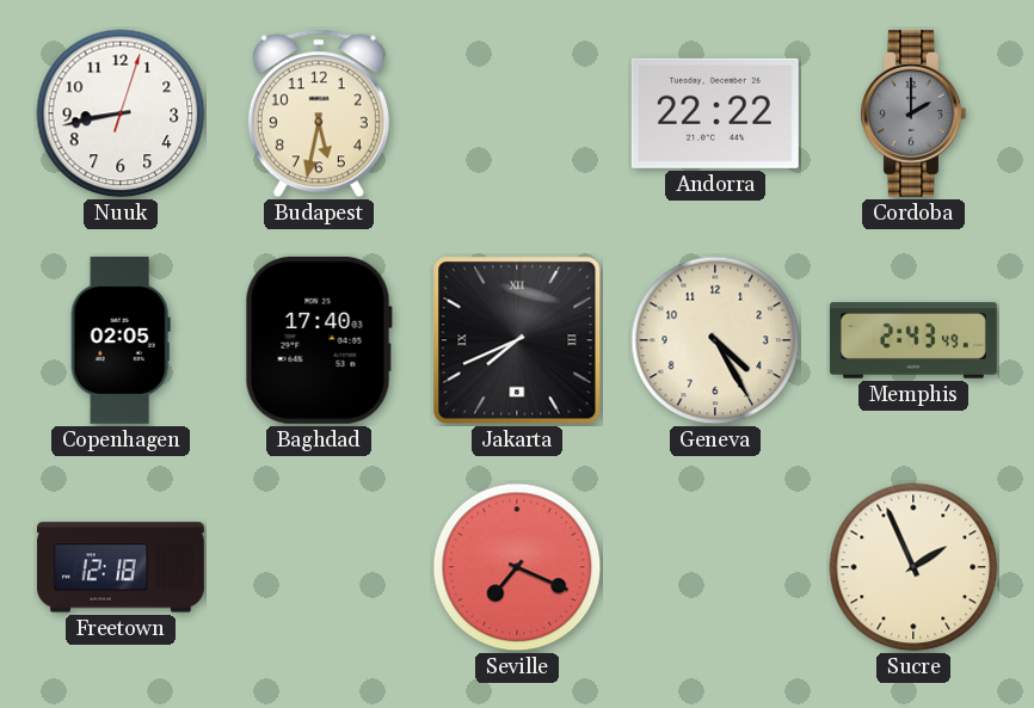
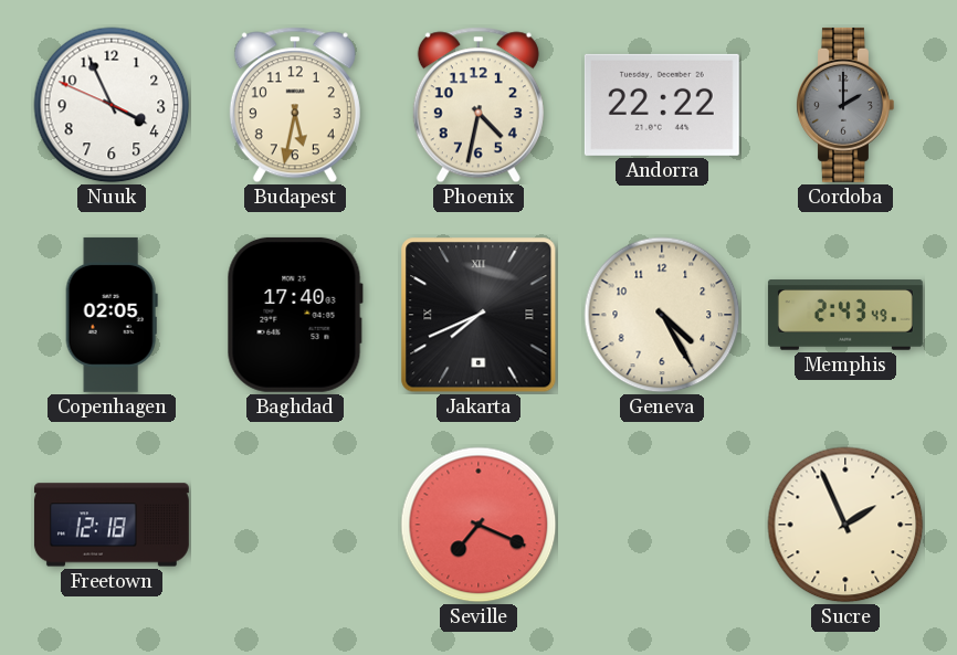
Nuuk: 8:43 -> 3:55 (112, 105)
Phoenix: none -> 4:32 (478, 105)
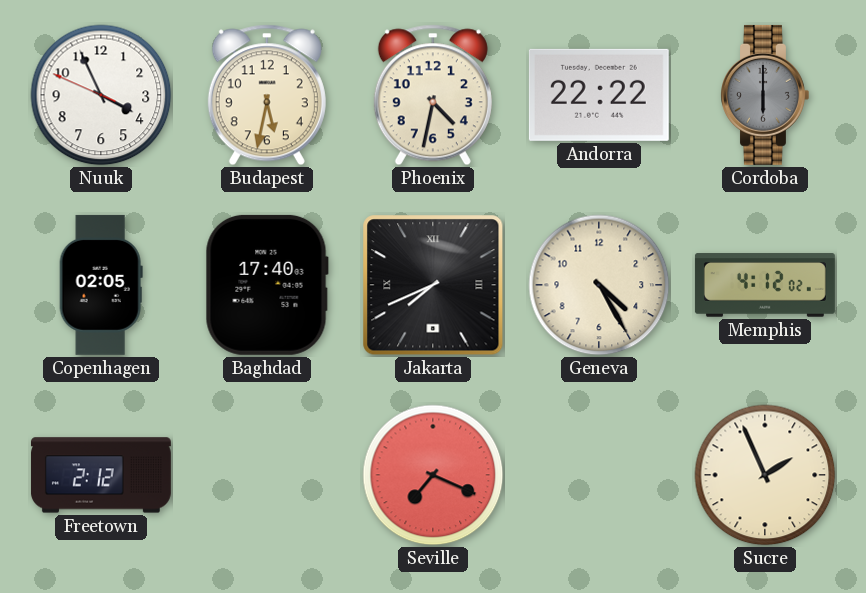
Cordoba: 2:00 -> 6:00 (765, 95)
Memphis: 2:43 -> 4:12 (765, 285)
Freetown: 12:18 -> 2:12 (101, 475)
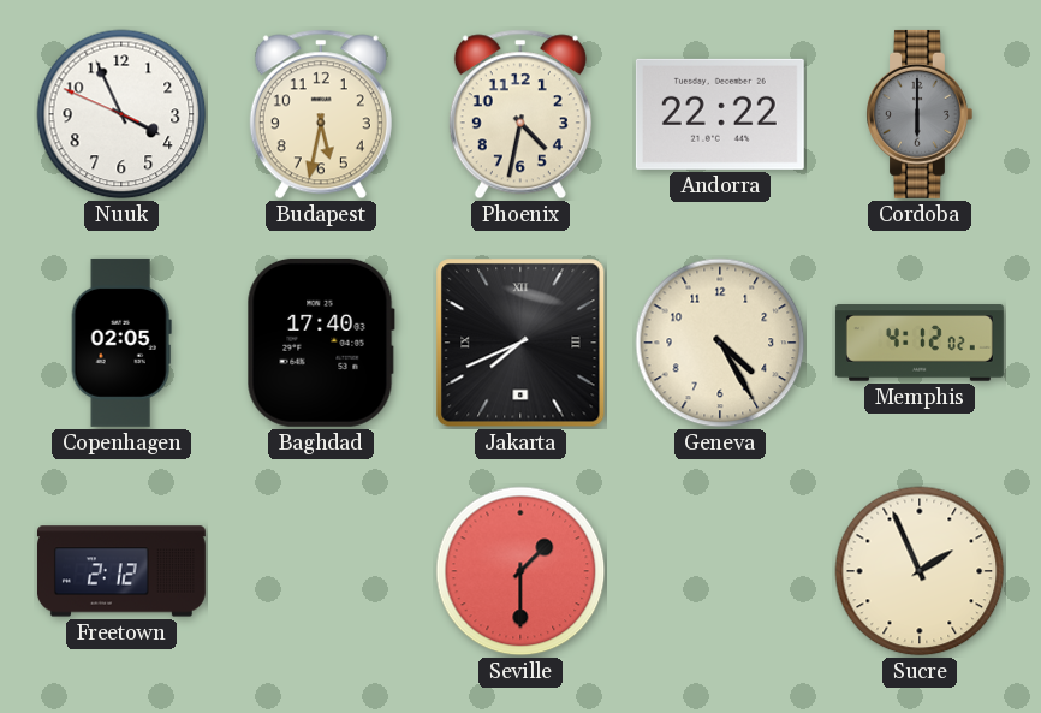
Seville: 7:19 -> 1:30 (520, 571)
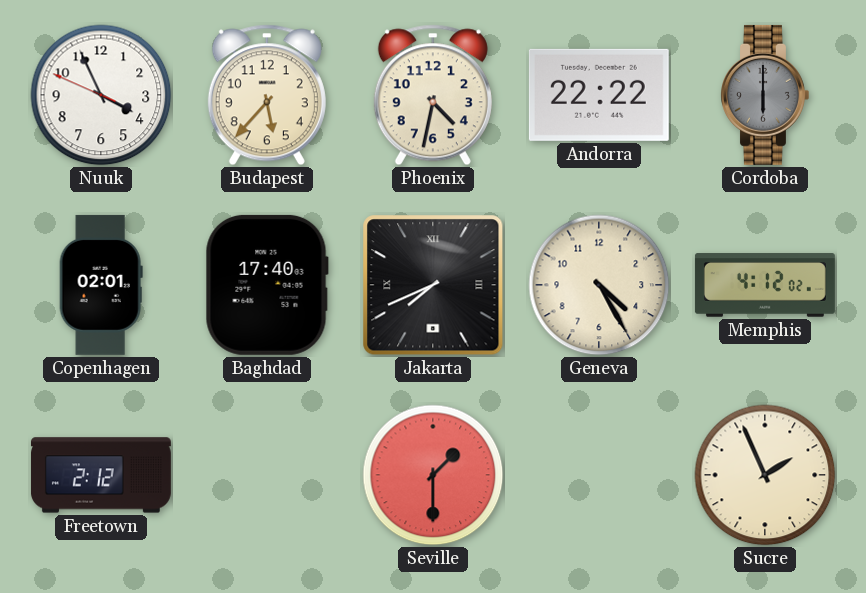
Budapest: 5:32 -> 5:37 (267, 95)
Copenhagen: 02:05 -> 02:01 (101, 285)
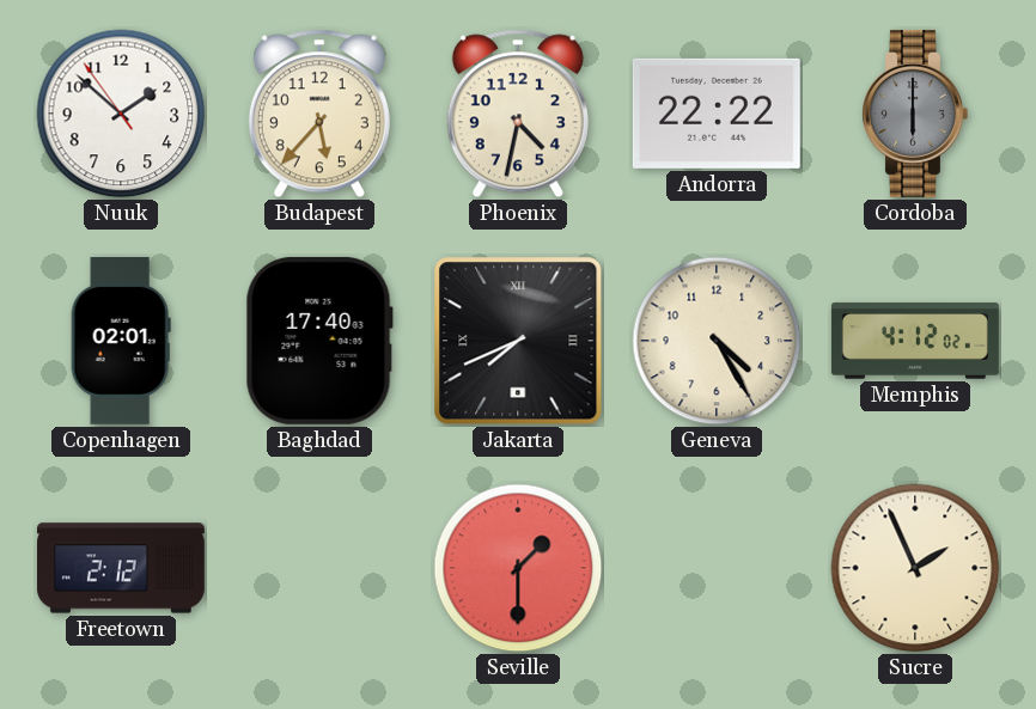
Nuuk: 3:55 -> 1:51 (121, 114)
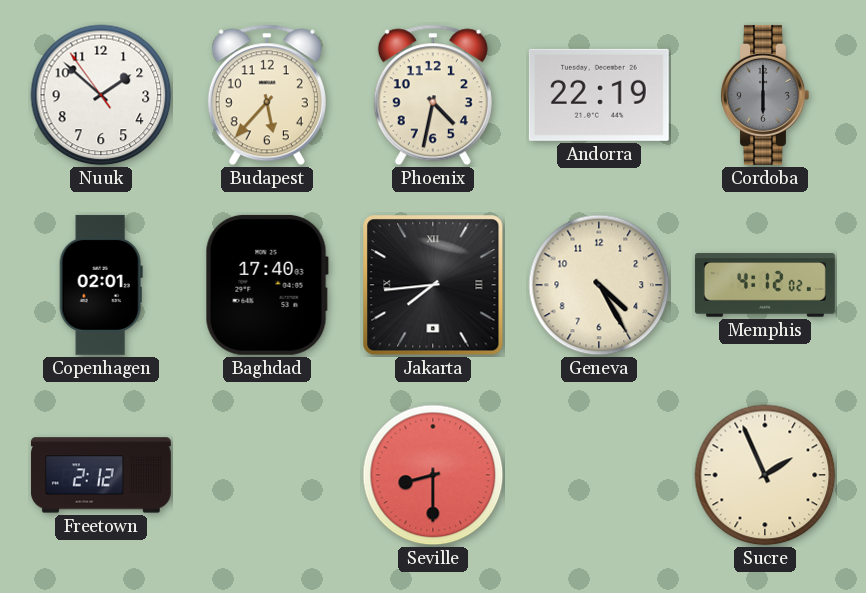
Andorra: 22:22 -> 22:19 (599, 95)
Jakarta: 7:41 -> 7:44 (433, 285)
Seville: 1:30 -> 8:30 (433, 475)
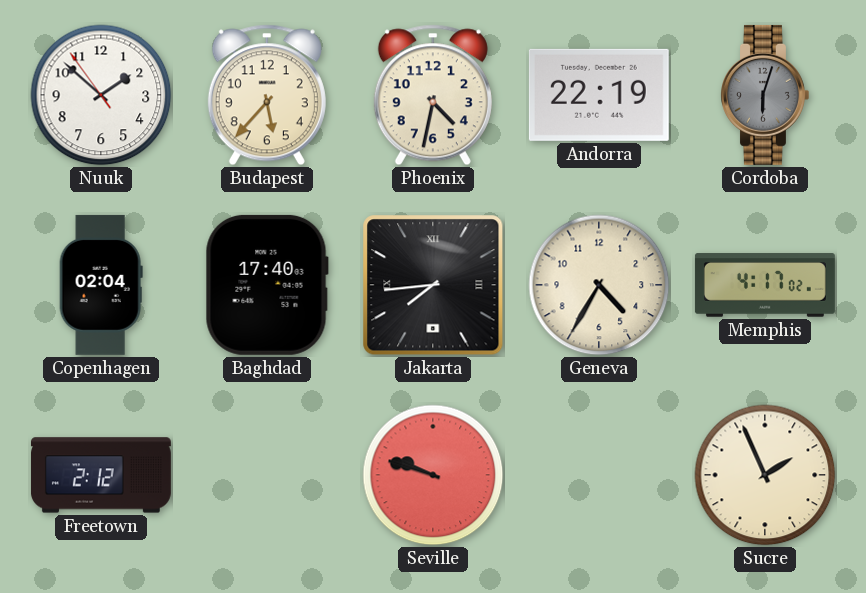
Cordoba: 6:00 -> 6:03 (765, 95)
Copenhagen: 02:01 -> 02:04 (101, 285)
Geneva: 4:25 -> 4:35 (599, 285)
Memphis: 4:12 -> 4:17 (765, 285)
Seville: 8:30 -> 9:48 (433, 475)
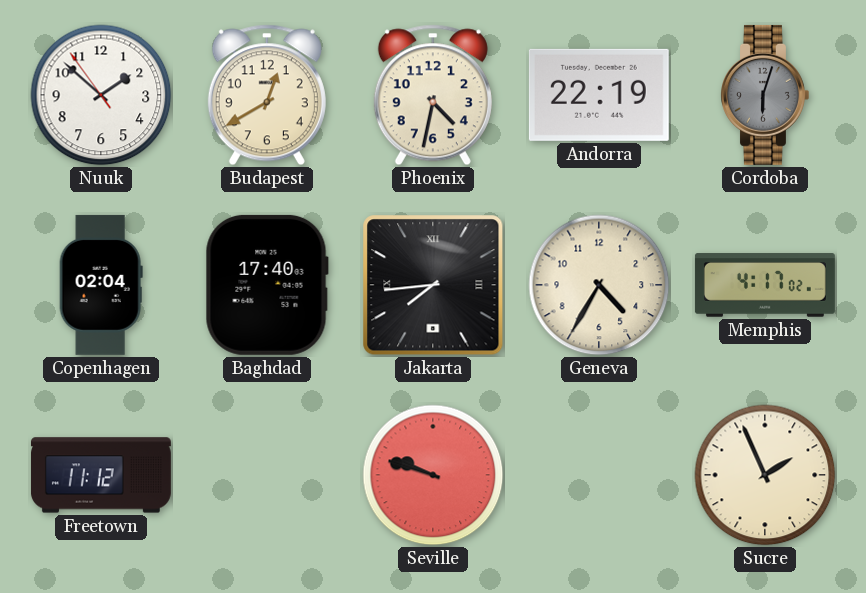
Budapest: 5:37 -> 12:40 (267, 95)
Freetown: 2:12 -> 11:12 (101, 475)
